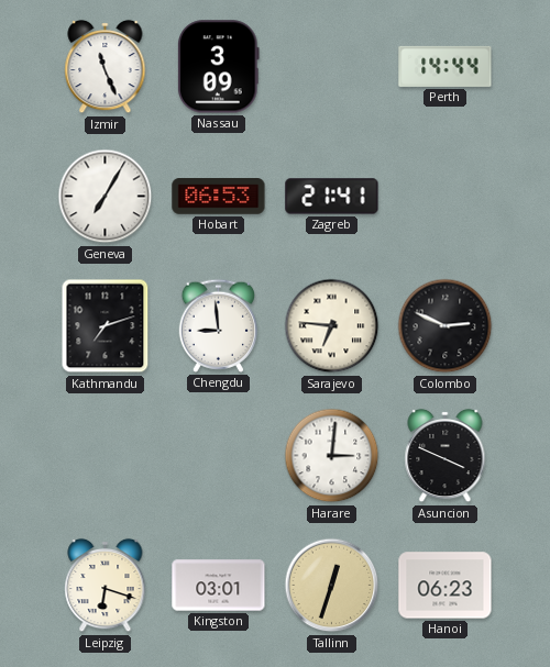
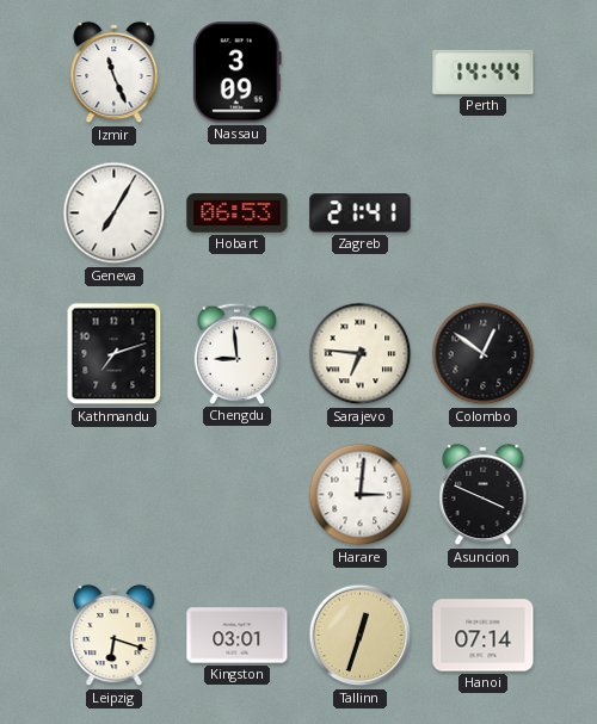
Colombo: 2:49 -> 12:51 (484, 354)
Hanoi: 06:23 -> 07:14 (484, 636)
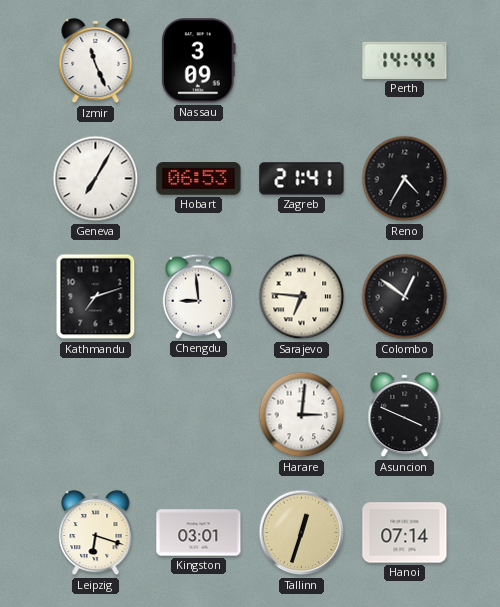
Reno: none -> 4:35 (405, 179)
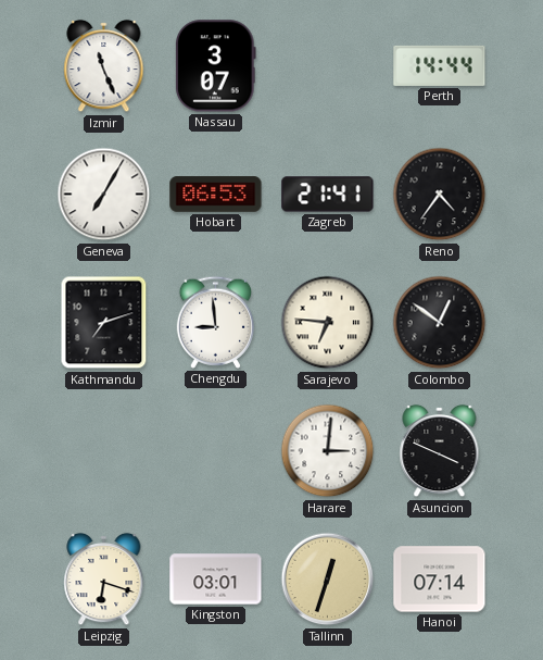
Nassau: 3:09 -> 3:07 (216, 66)
Reno: 4:35 -> 4:36 (440, 195)
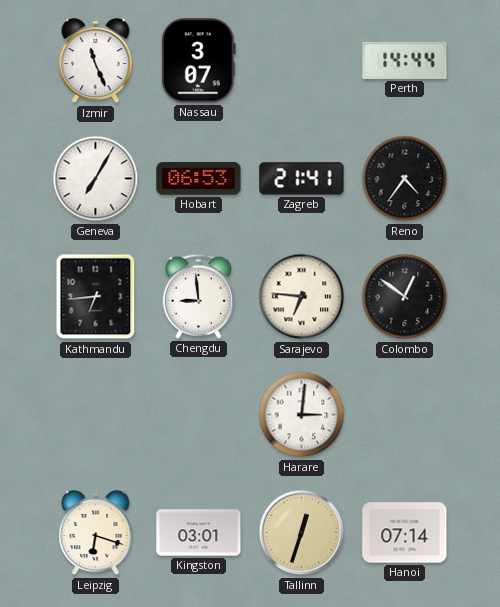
Kathmandu: 7:12 -> 6:44 (96, 297)
Asuncion: 3:49 -> none (440, 451)
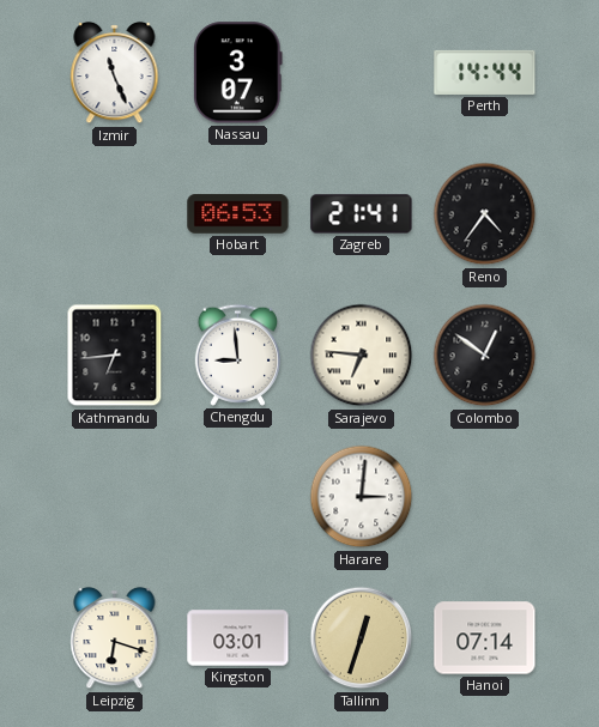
Geneva: 7:05 -> none (96, 179)
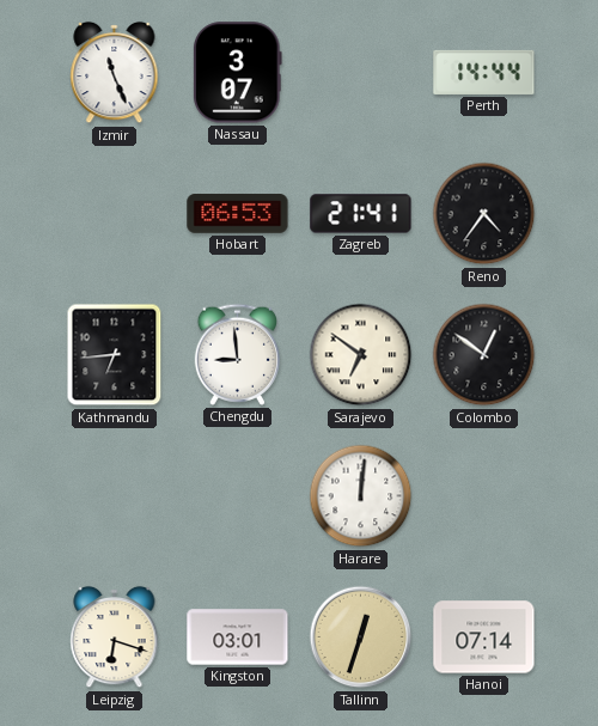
Sarajevo: 6:46 -> 6:51 (361, 355)
Harare: 3:01 -> 12:01 (361, 496)
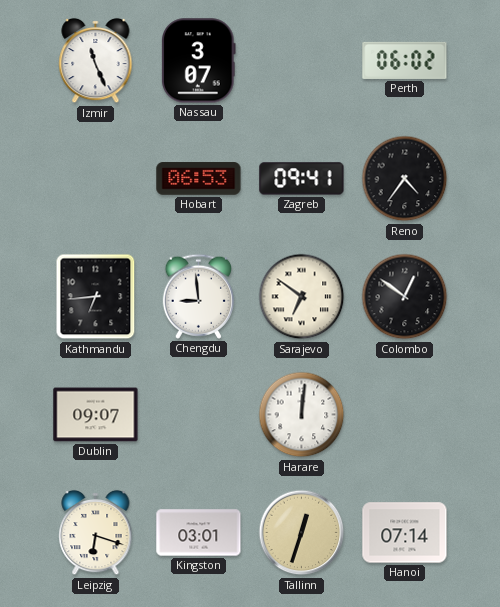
Perth: 14:44 -> 06:02 (405, 60)
Zagreb: 21:41 -> 09:41 (302, 179)
Dublin: none -> 09:07 (96, 415)
